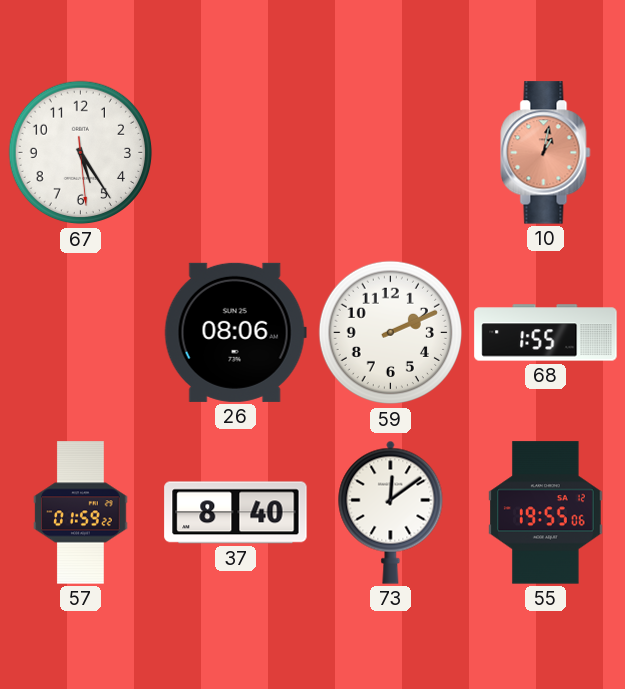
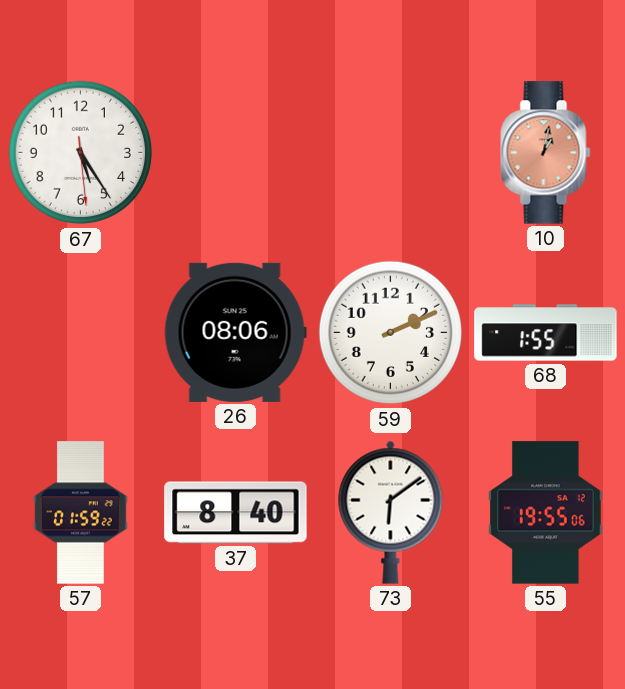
73: 12:09 -> 6:09 (391, 512)
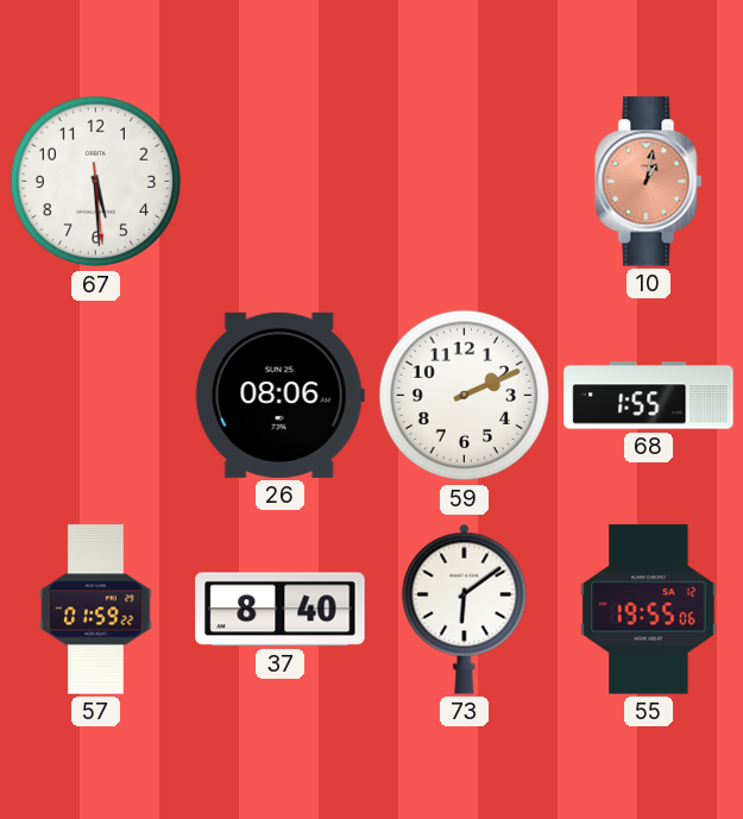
67: 5:24 -> 5:29 (96, 182)
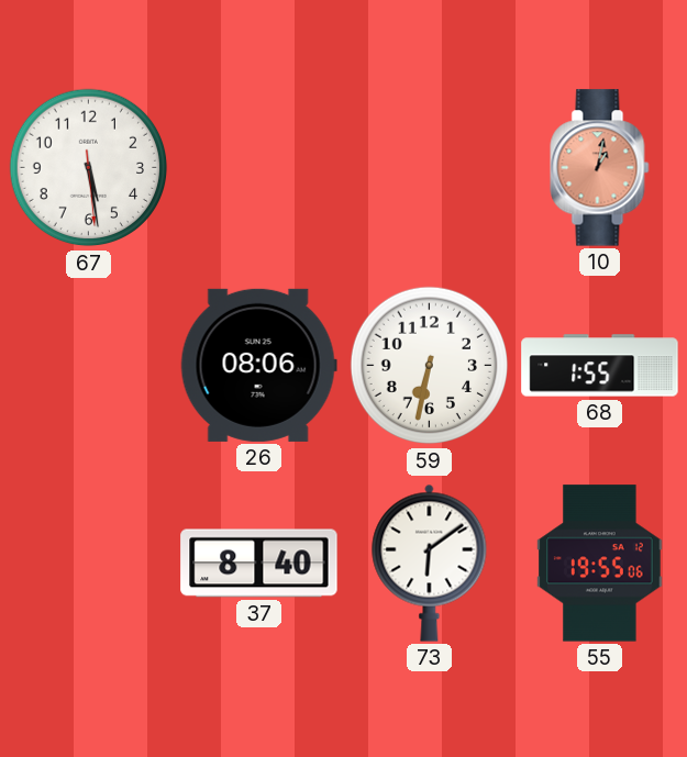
67: 5:29 -> 5:28 (89, 168)
59: 2:11 -> 6:32 (430, 366)
57: 01:59 -> none (96, 610)
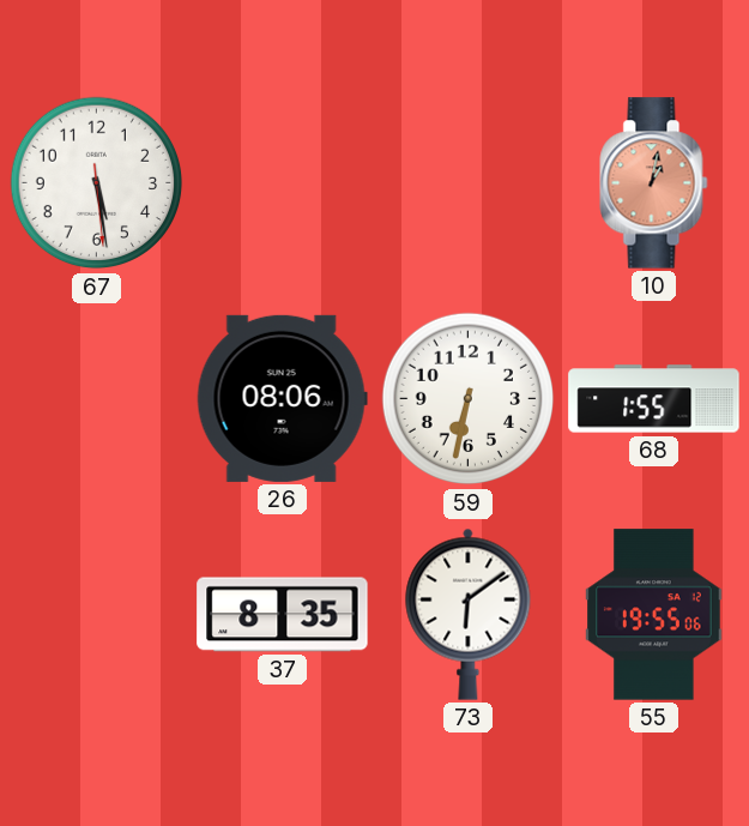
37: 8:40 -> 8:35 (283, 615)
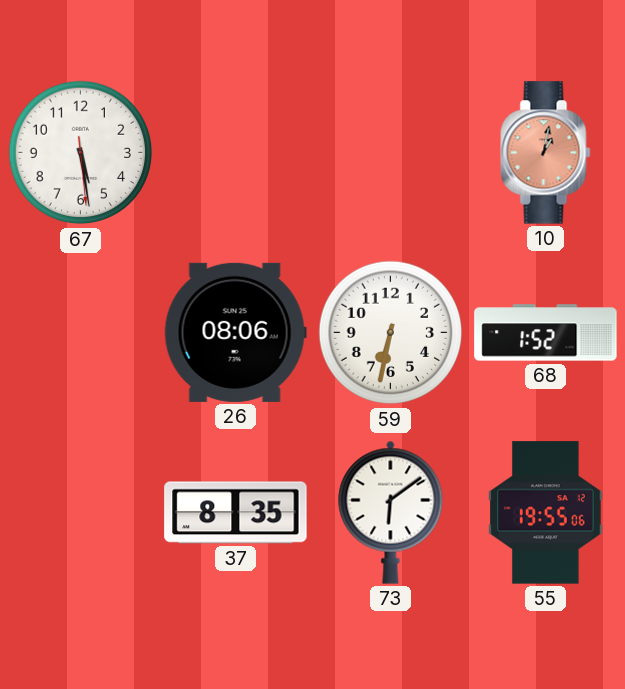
68: 1:55 -> 1:52 (546, 333)
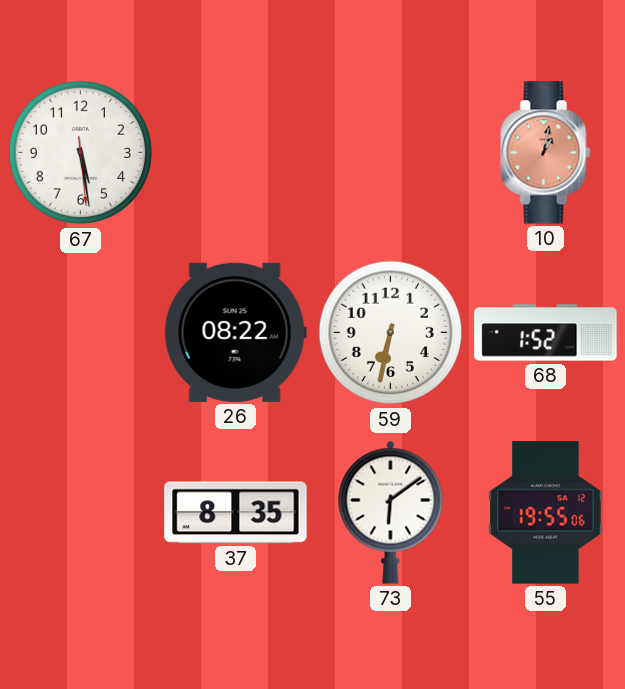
26: 08:06 -> 08:22 (235, 332)
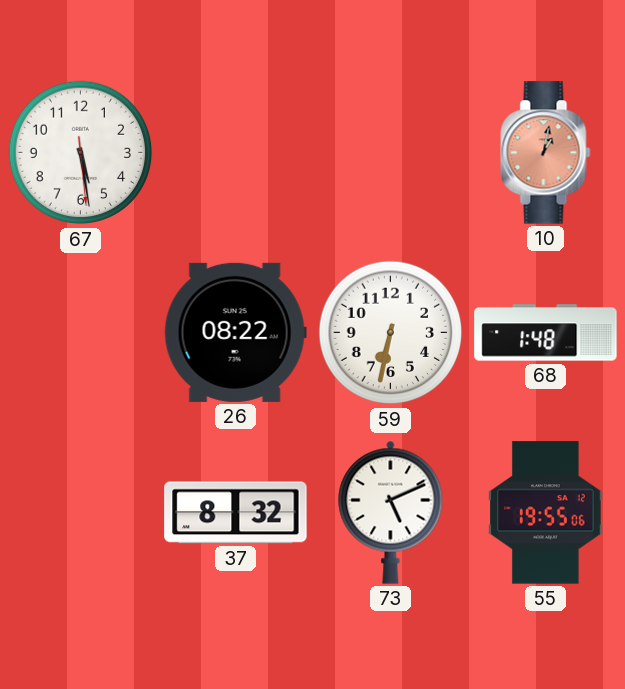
68: 1:52 -> 1:48 (546, 333)
37: 8:35 -> 8:32 (236, 513)
73: 6:09 -> 5:11 (391, 512)
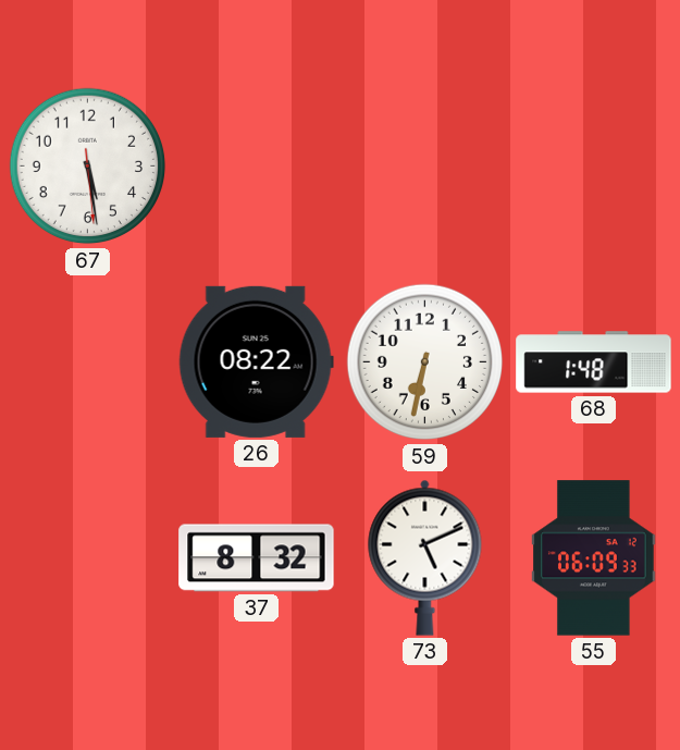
10: 1:02 -> none (546, 153)
55: 19:55 -> 06:09 (594, 558)
